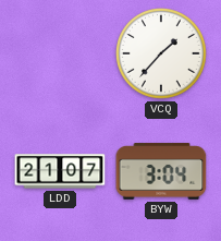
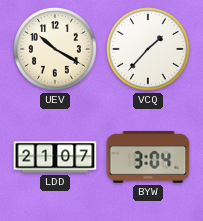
UEV: none -> 10:20 (56, 50)
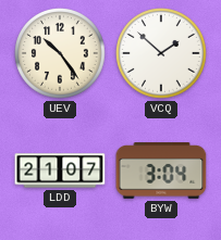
UEV: 10:20 -> 10:24 (61, 54)
VCQ: 1:37 -> 1:52 (162, 54)
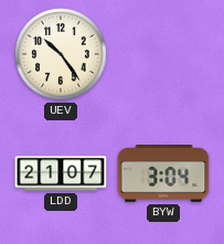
VCQ: 1:52 -> none (162, 54)
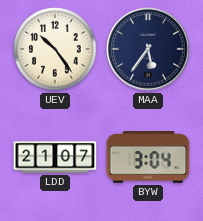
MAA: none -> 5:36 (148, 49)
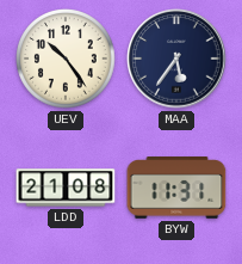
LDD: 21:07 -> 21:08 (66, 188)
BYW: 3:04 -> 11:31 (176, 188)
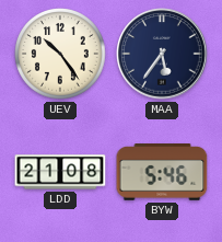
BYW: 11:31 -> 5:46 (162, 172)
